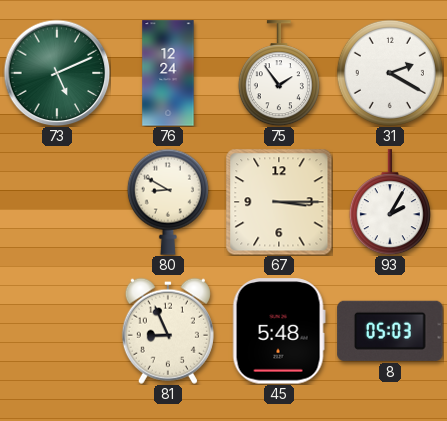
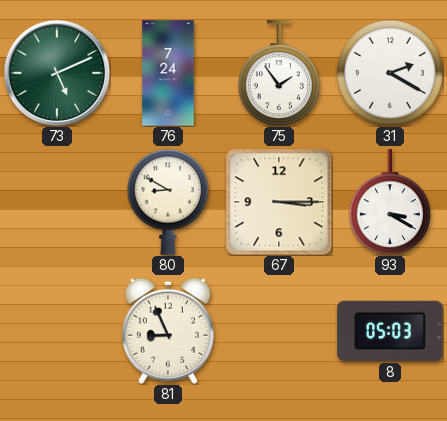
76: 12:24 -> 7:24 (168, 73)
93: 2:05 -> 3:20 (390, 202)
45: 5:48 -> none (279, 331)
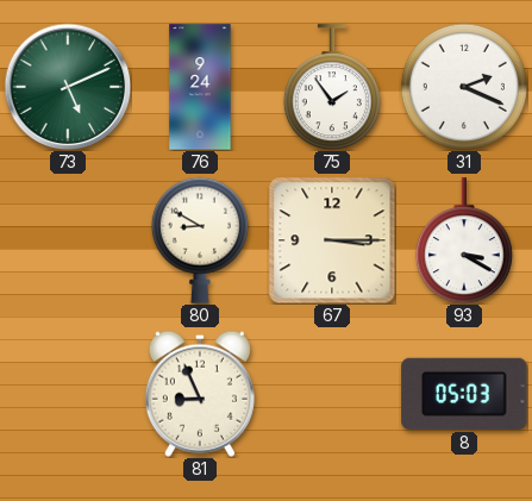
76: 7:24 -> 9:24 (200, 87)
31: 2:20 -> 2:19 (464, 87)
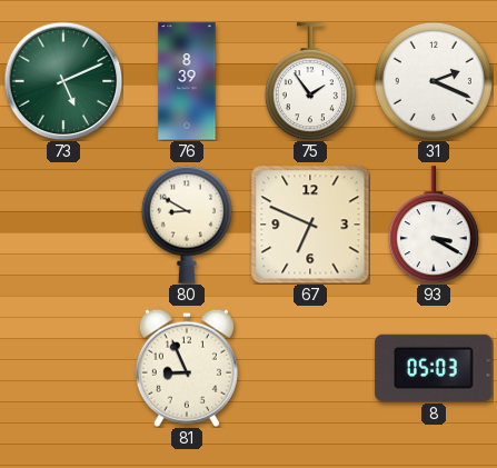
76: 9:24 -> 8:39 (187, 81)
67: 3:15 -> 6:49 (310, 225)
